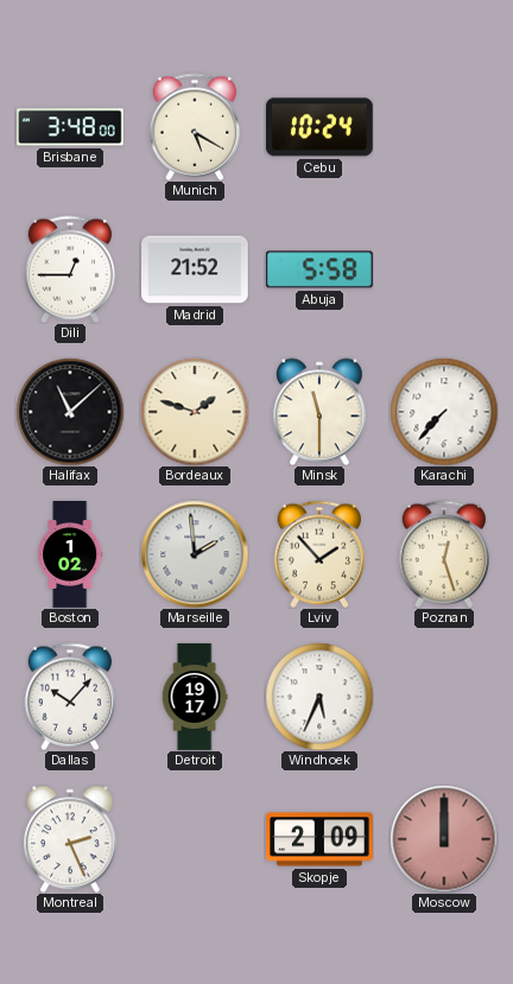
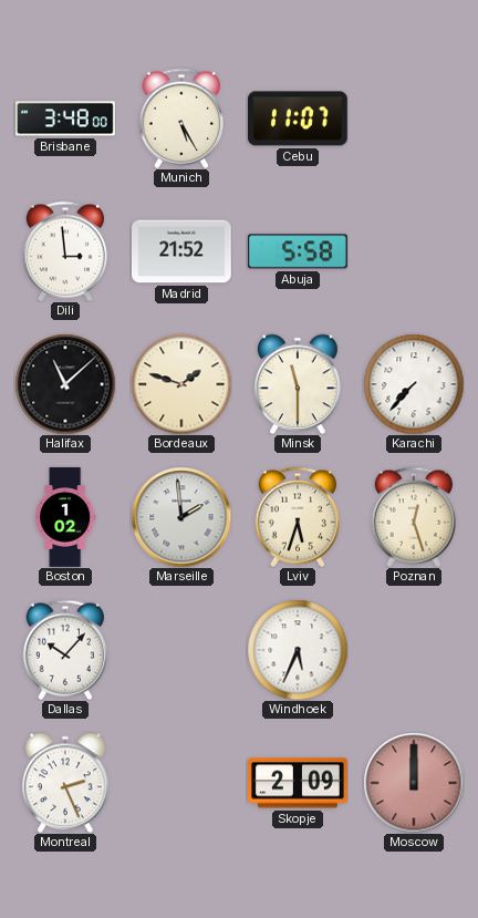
Munich: 5:20 -> 5:25 (180, 118)
Cebu: 10:24 -> 11:07 (299, 118)
Dili: 12:45 -> 2:59 (64, 251)
Lviv: 1:53 -> 5:33 (297, 517)
Detroit: 19:17 -> none (195, 697)
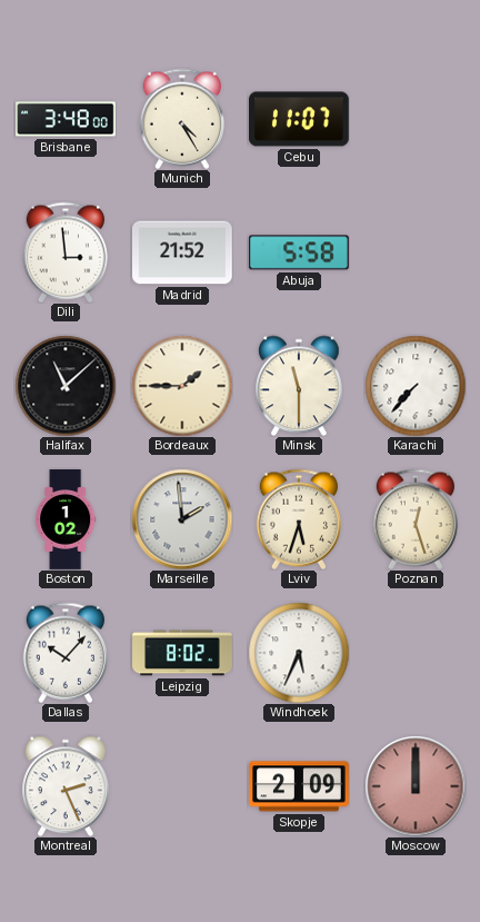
Munich: 5:25 -> 4:25 (181, 119)
Bordeaux: 1:48 -> 1:45 (182, 386)
Leipzig: none -> 8:02 (182, 653)
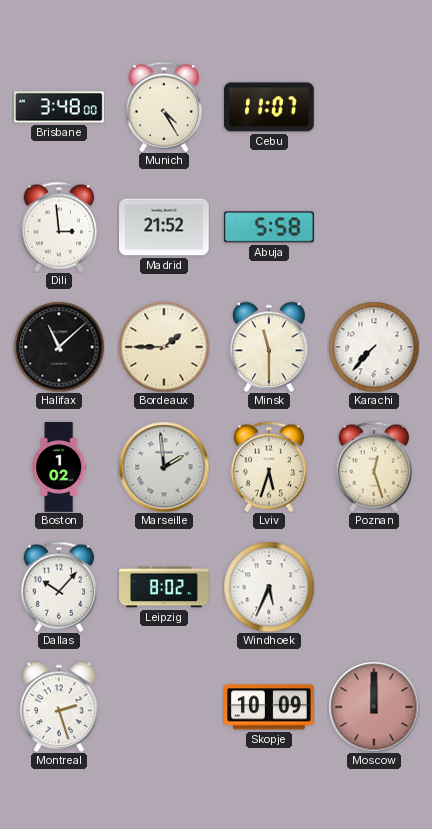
Montreal: 2:26 -> 2:27 (59, 707)
Skopje: 2:09 -> 10:09 (270, 707)
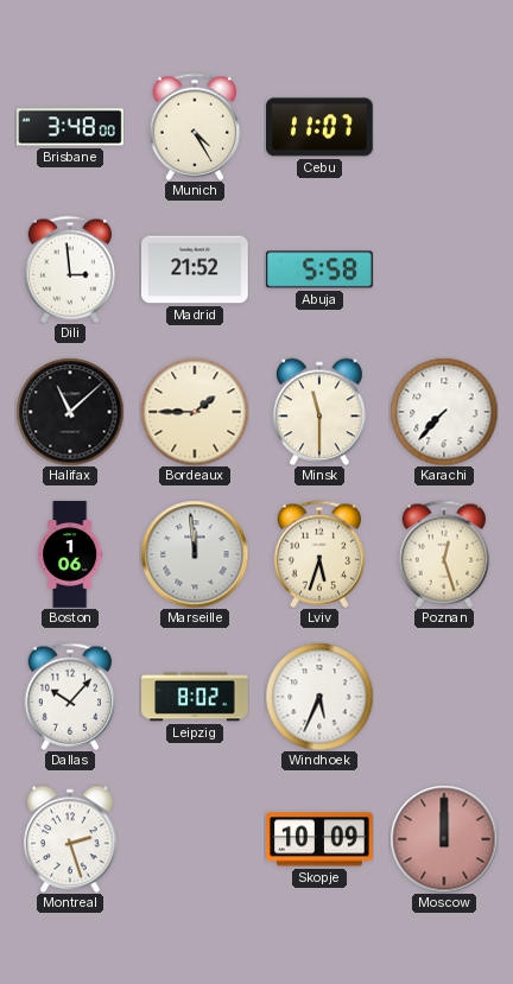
Boston: 1:02 -> 1:06 (70, 554)
Marseille: 1:59 -> 11:59 (195, 554)
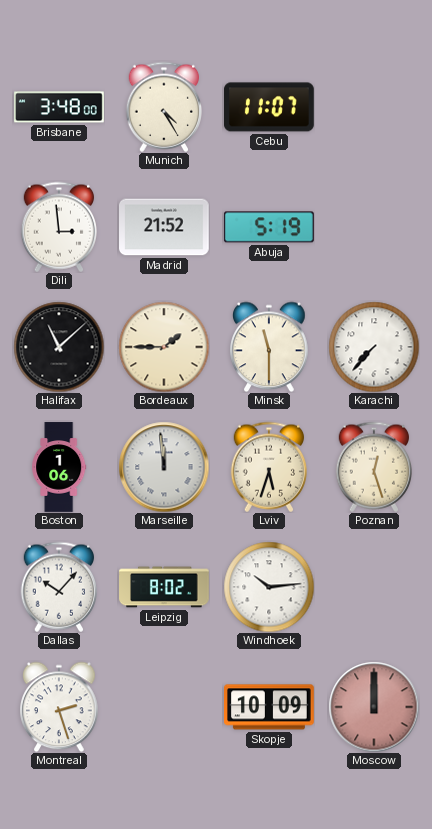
Abuja: 5:58 -> 5:19 (269, 227)
Windhoek: 5:34 -> 10:14 (269, 587)
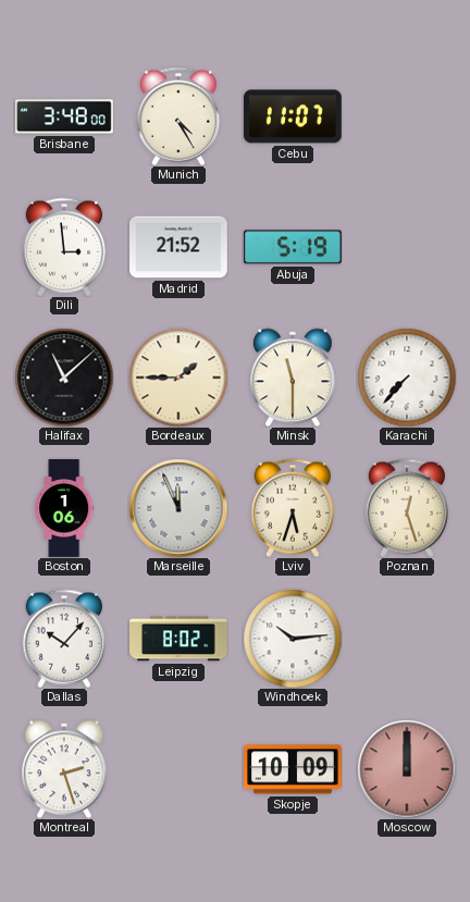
Marseille: 11:59 -> 11:56 (178, 508)
